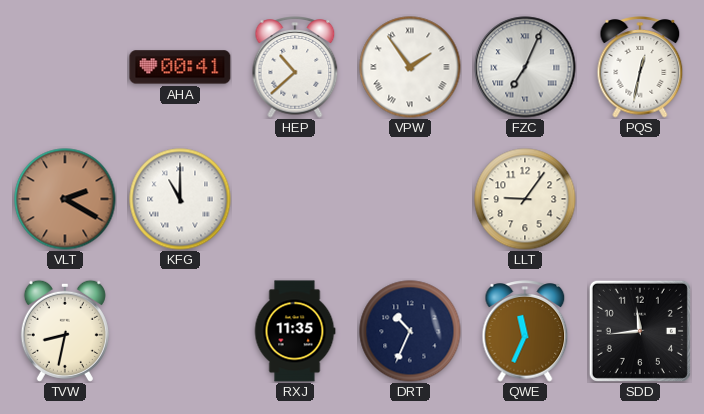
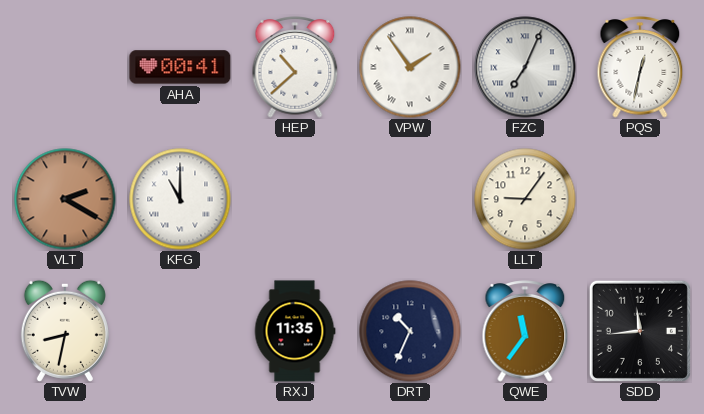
QWE: 11:34 -> 11:36 (525, 331)
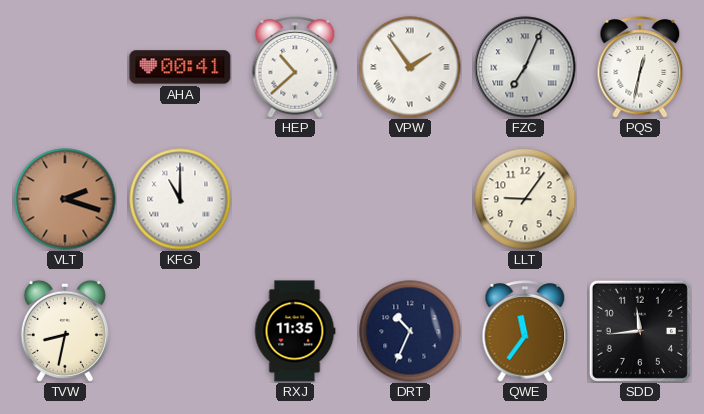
VLT: 2:20 -> 2:18 (65, 199)
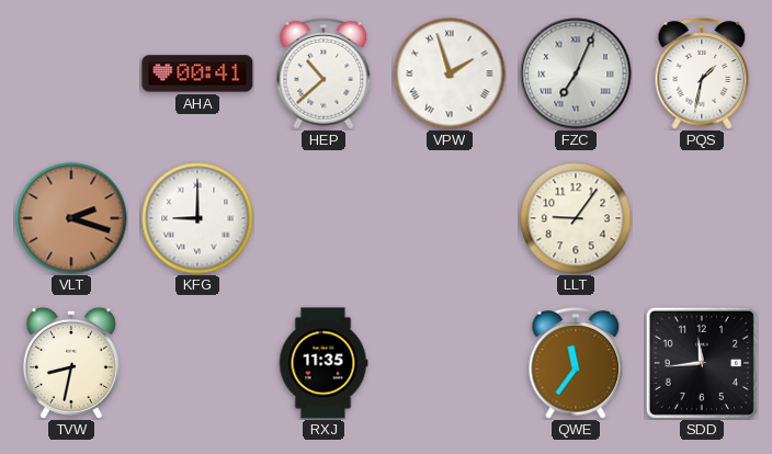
VPW: 1:54 -> 1:57 (450, 73)
PQS: 12:32 -> 1:32 (702, 73)
KFG: 11:00 -> 9:00 (197, 218)
DRT: 10:34 -> none (410, 331)
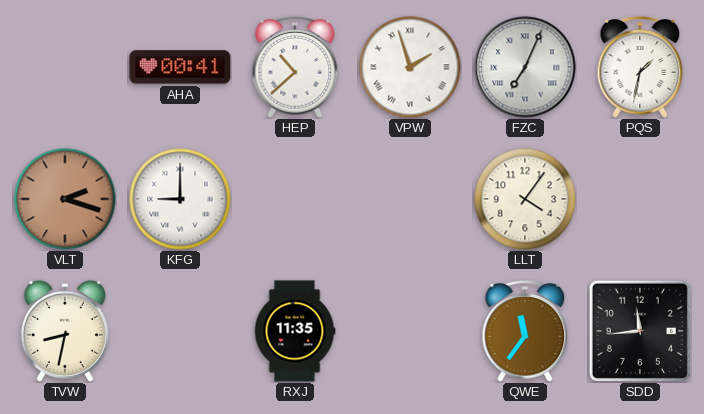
LLT: 9:06 -> 4:06 (525, 199)
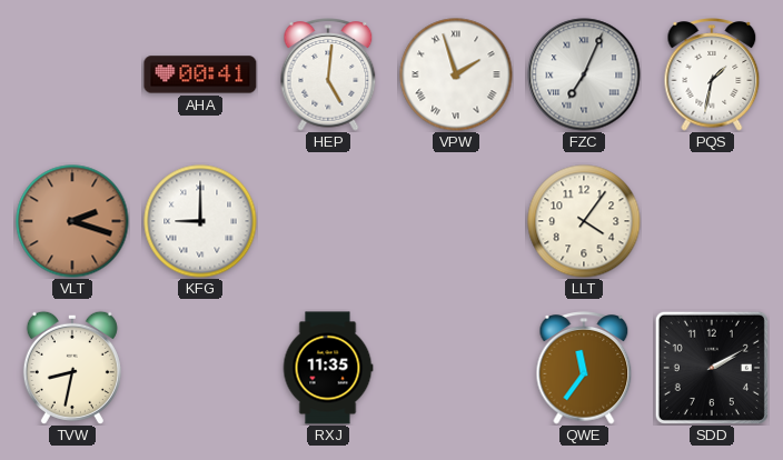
HEP: 10:38 -> 5:01 (328, 74)
SDD: 11:44 -> 2:10 (712, 368)
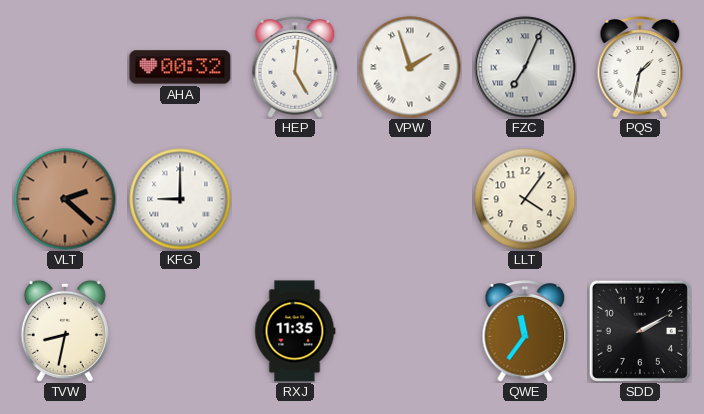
AHA: 00:41 -> 00:32 (180, 67)
VLT: 2:18 -> 2:22 (65, 199)
